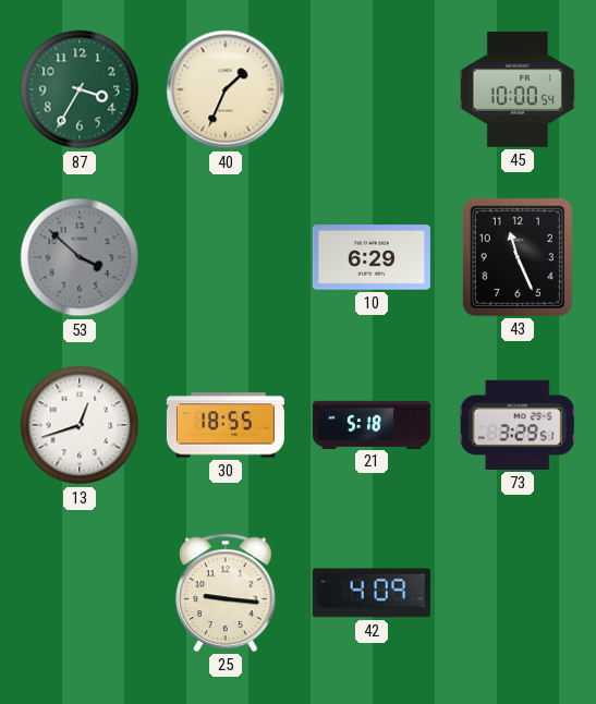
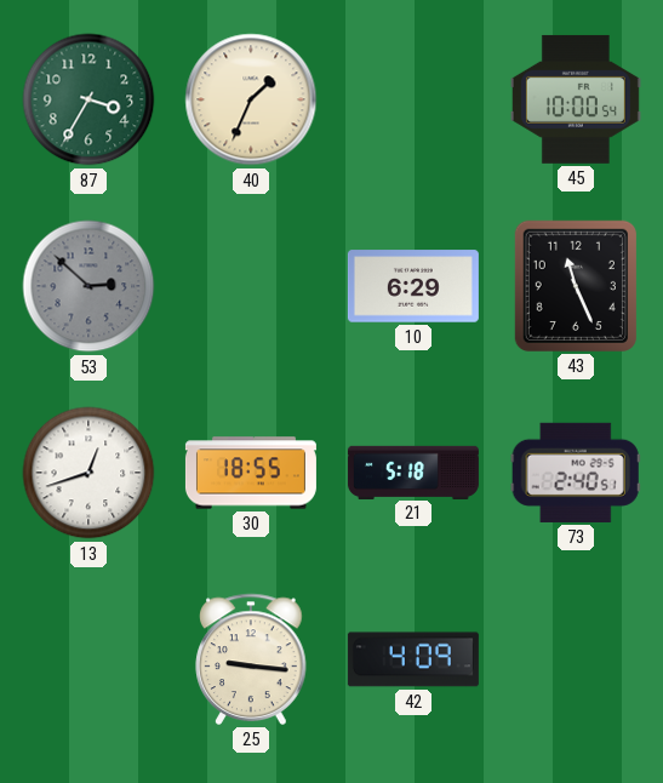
53: 3:52 -> 2:52 (88, 286)
73: 3:29 -> 2:40 (576, 473)
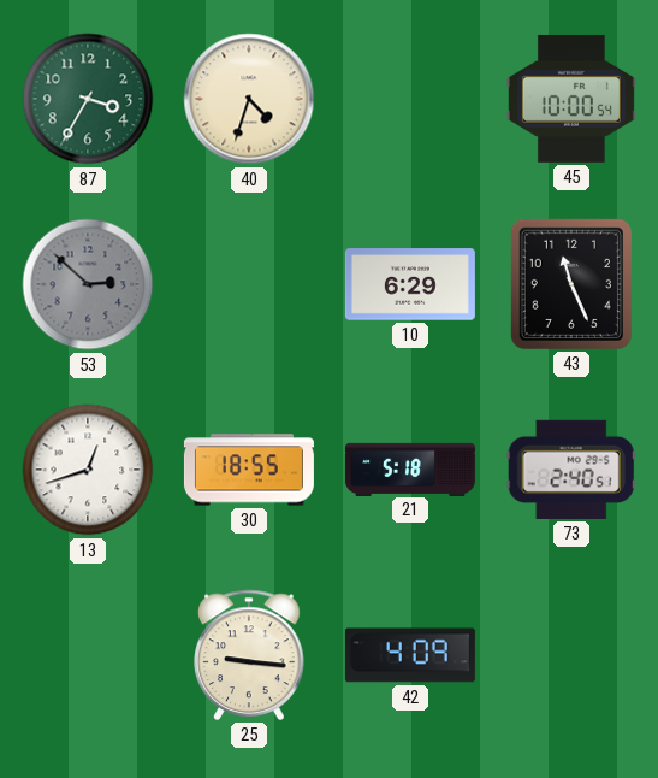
40: 1:34 -> 4:33 (249, 99)
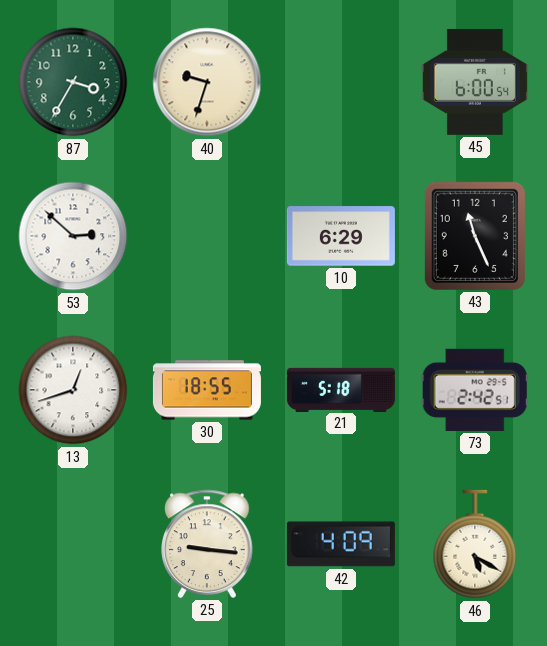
40: 4:33 -> 9:33 (207, 82)
45: 10:00 -> 6:00 (475, 82)
53 dial: grey -> white (73, 236)
73: 2:40 -> 2:42 (475, 390)
46: none -> 5:20 (475, 544)
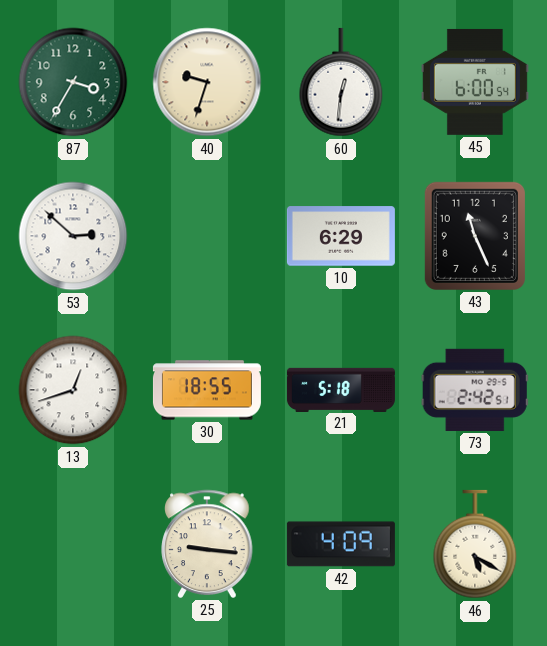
60: none -> 12:31 (341, 82)
